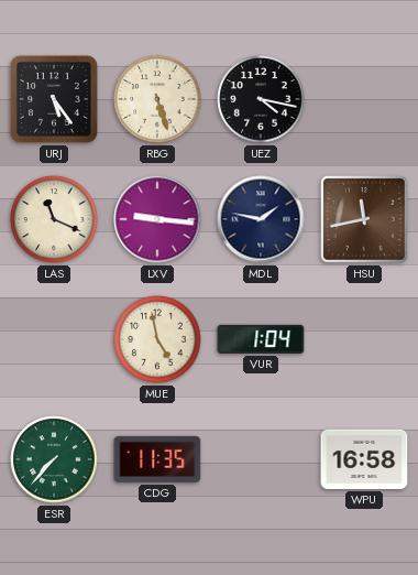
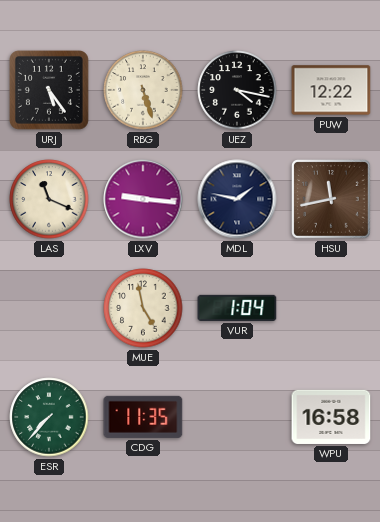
PUW: none -> 12:22 (331, 90)
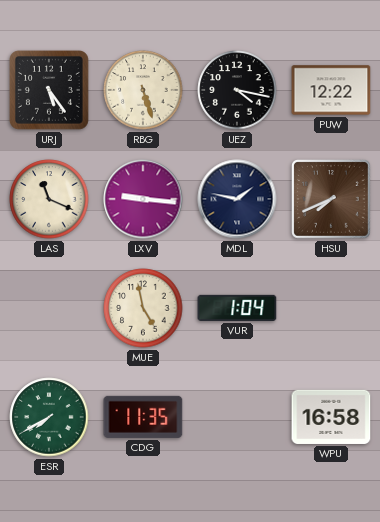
HSU: 11:43 -> 7:41 (332, 200)
ESR: 7:37 -> 7:40 (49, 417)
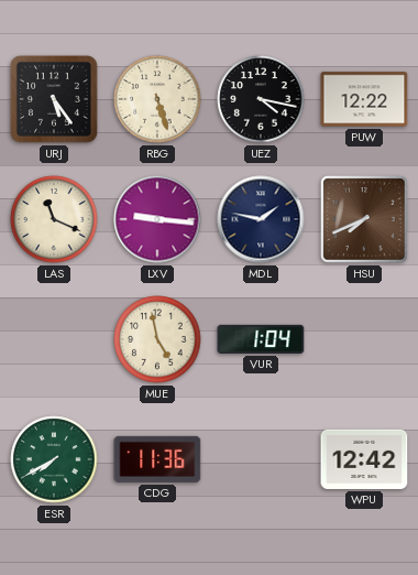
CDG: 11:35 -> 11:36 (157, 459)
WPU: 16:58 -> 12:42 (364, 459)
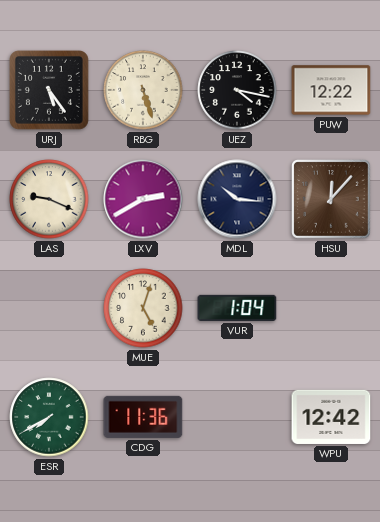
LAS: 11:19 -> 9:19 (49, 199)
LXV: 9:16 -> 2:40 (143, 199)
MDL: 1:47 -> 10:16 (237, 199)
HSU: 7:41 -> 12:07 (332, 200)
MUE: 4:58 -> 5:03 (143, 308)
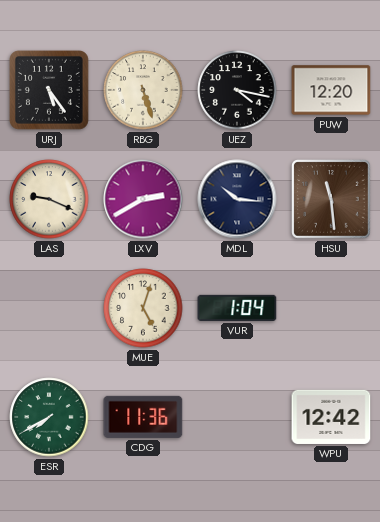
PUW: 12:22 -> 12:20 (331, 90)
HSU: 12:07 -> 11:29 (332, 200)
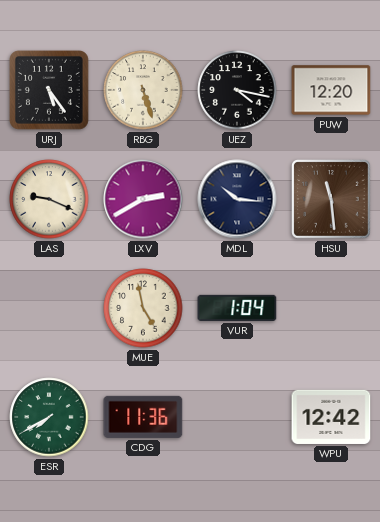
MUE: 5:03 -> 4:58 (143, 308)
